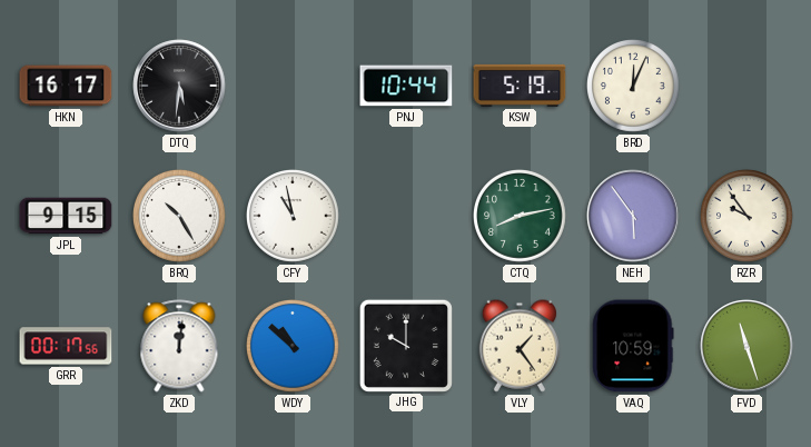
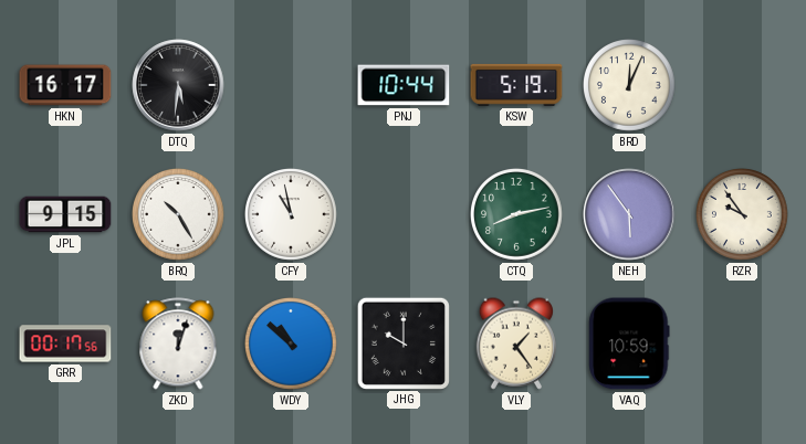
ZKD: 12:01 -> 12:03 (178, 343)
FVD: 11:27 -> none (746, 346)
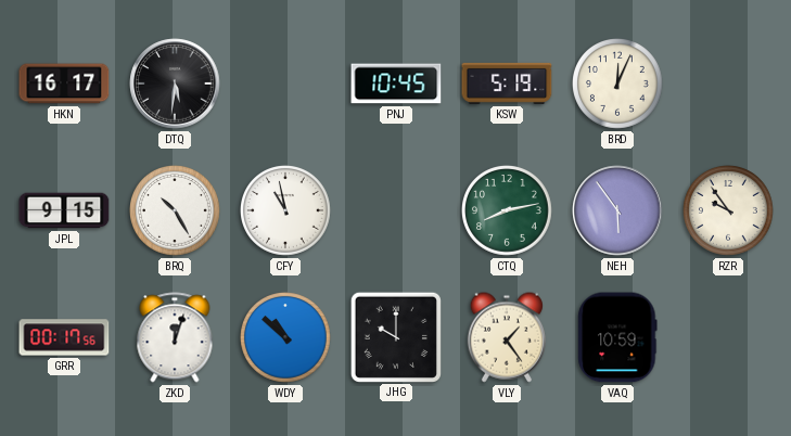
PNJ: 10:44 -> 10:45 (396, 84)
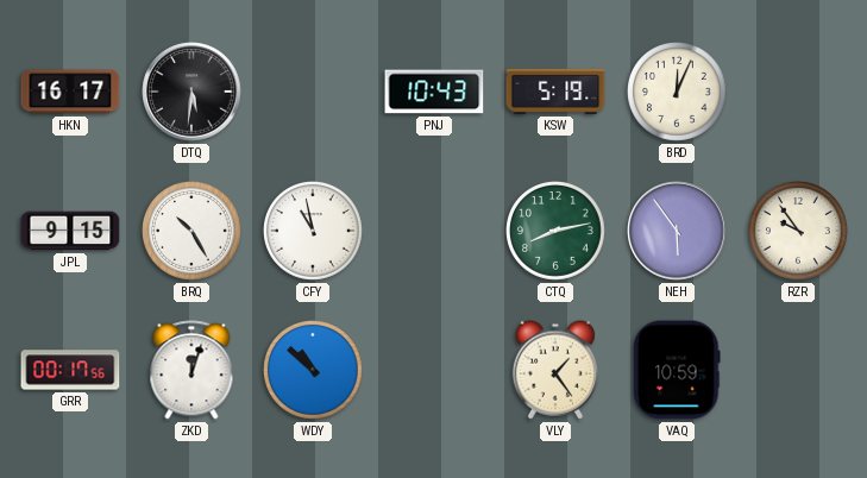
PNJ: 10:45 -> 10:43 (434, 92)
JHG: 10:00 -> none (395, 336)
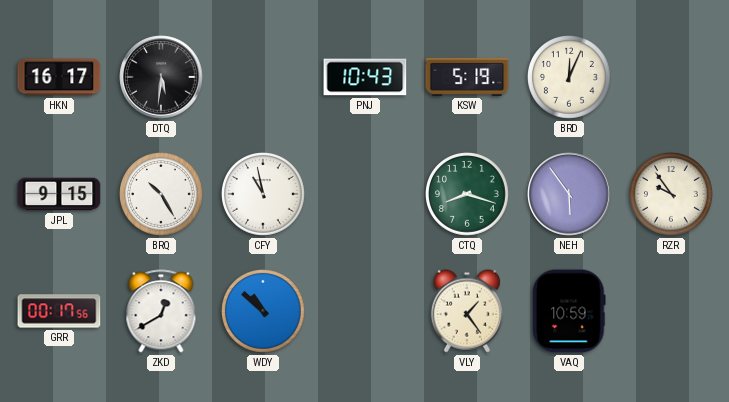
CTQ: 8:13 -> 8:18 (468, 195)
ZKD: 12:03 -> 12:40 (161, 311)
